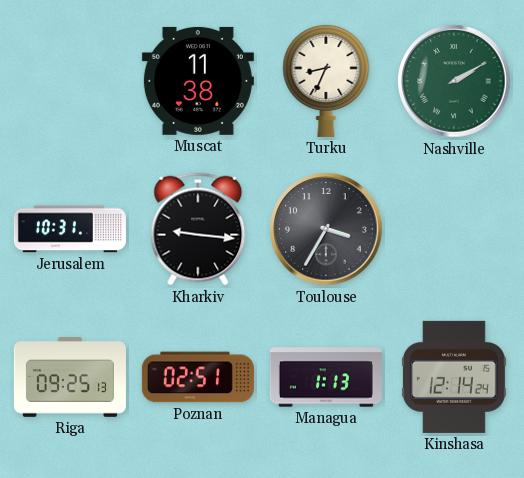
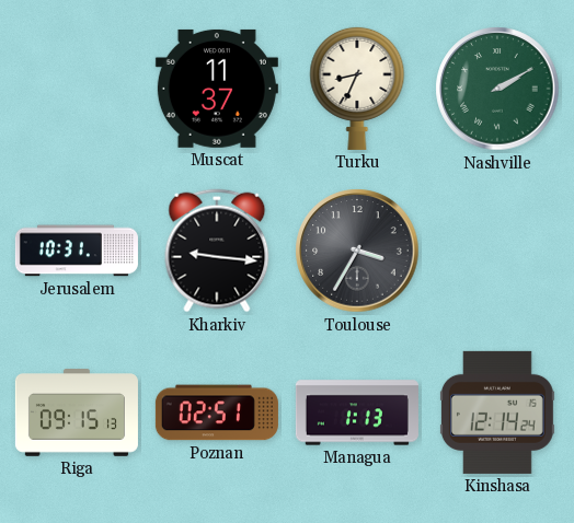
Muscat: 11:38 -> 11:37 (217, 89)
Riga: 09:25 -> 09:15 (77, 412)
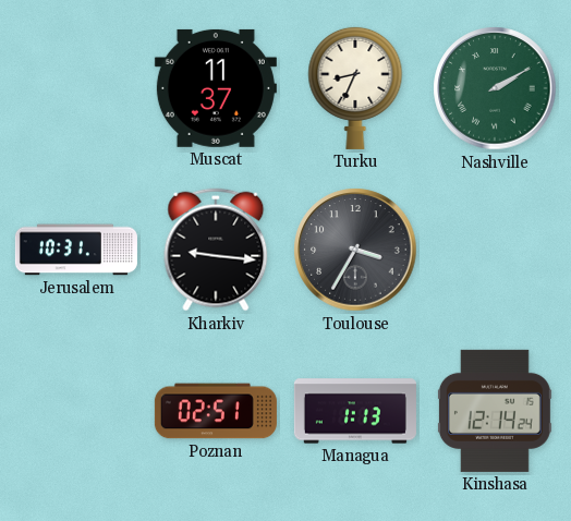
Riga: 09:15 -> none (77, 412)
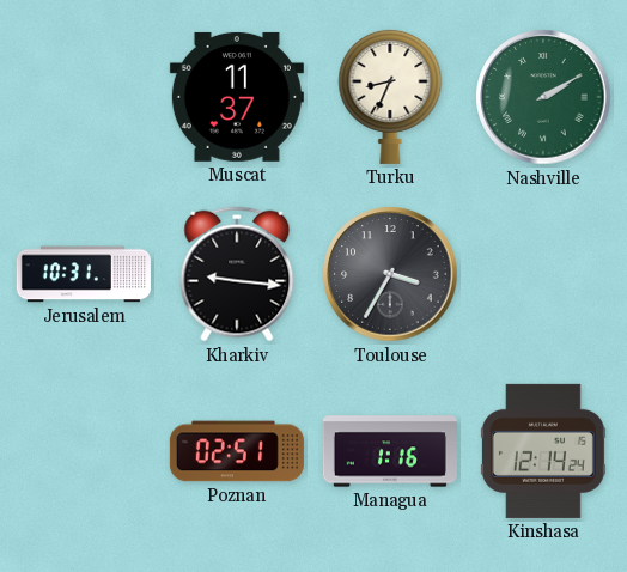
Managua: 1:13 -> 1:16 (390, 451)
